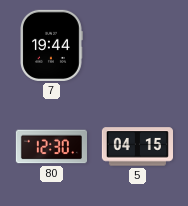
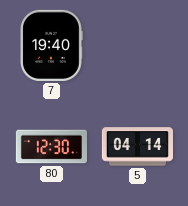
7: 19:44 -> 19:40 (51, 45)
5: 04:15 -> 04:14 (137, 147)
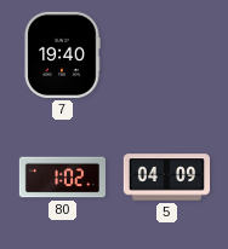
80: 12:30 -> 1:02 (62, 178)
5: 04:14 -> 04:09 (166, 178)
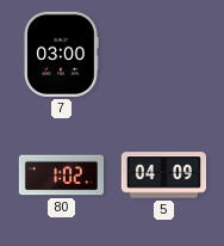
7: 19:40 -> 03:00 (61, 54)
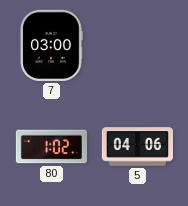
5: 04:09 -> 04:06 (137, 147)
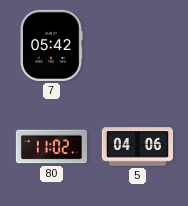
7: 03:00 -> 05:42 (51, 45)
80: 1:02 -> 11:02 (51, 147)
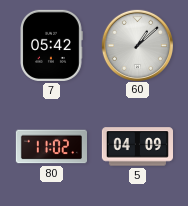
60: none -> 1:08 (137, 45)
5: 04:06 -> 04:09 (137, 147)
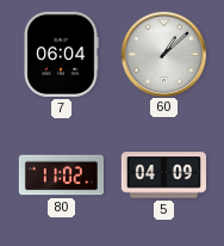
7: 05:42 -> 06:04 (61, 54)
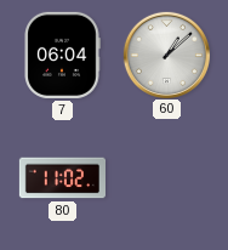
5: 04:09 -> none (163, 176)
